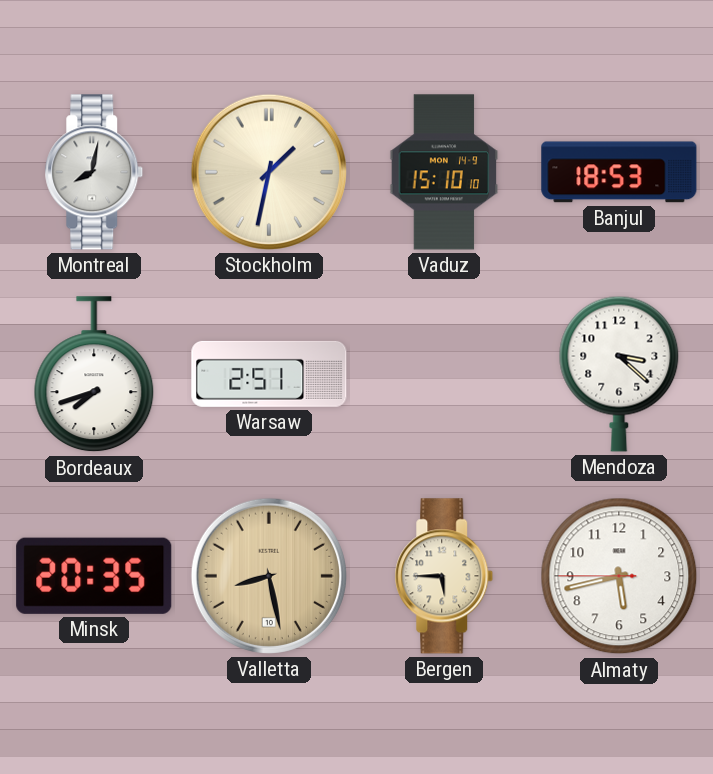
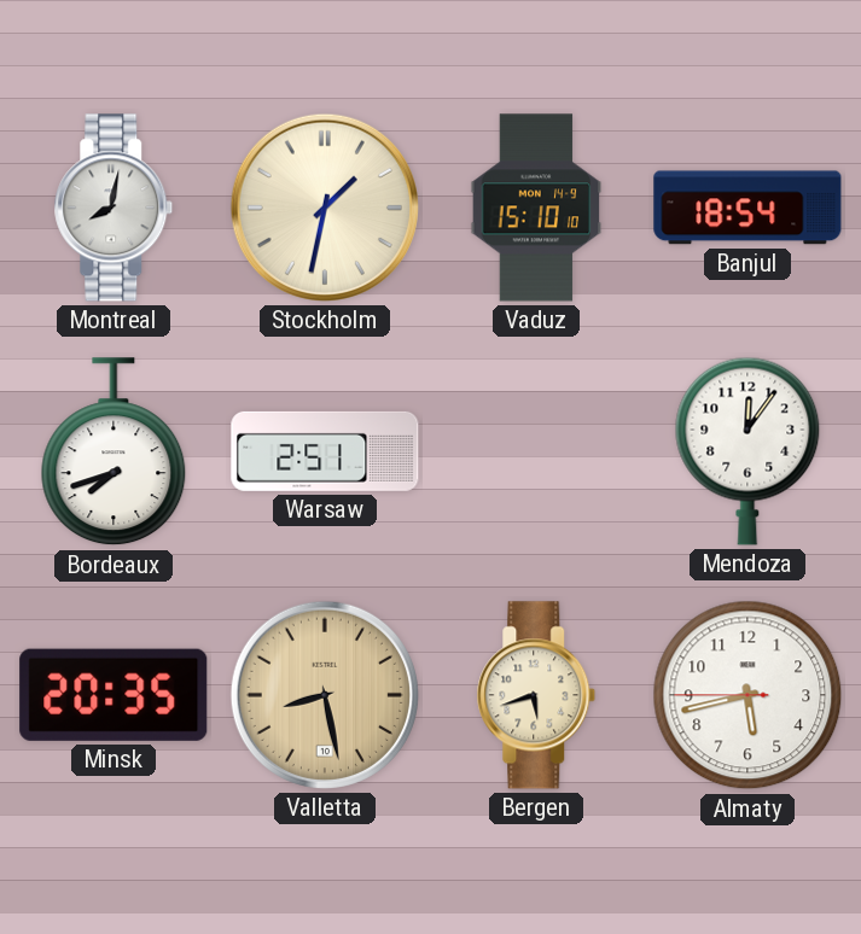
Banjul: 18:53 -> 18:54 (747, 208)
Mendoza: 3:22 -> 12:06 (747, 451)
Bergen: 5:45 -> 5:42 (536, 695)
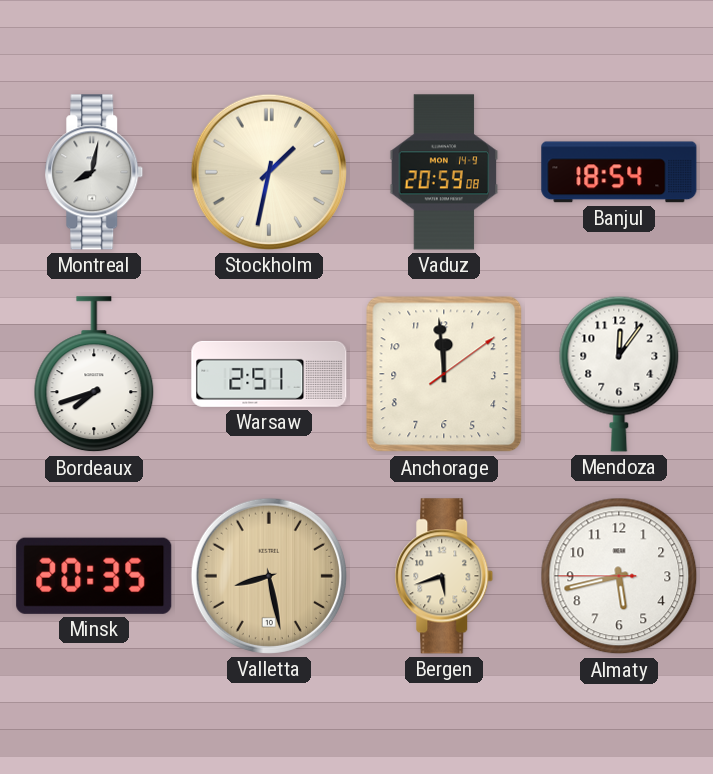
Vaduz: 15:10 -> 20:59 (444, 172)
Anchorage: none -> 11:59 (444, 374)
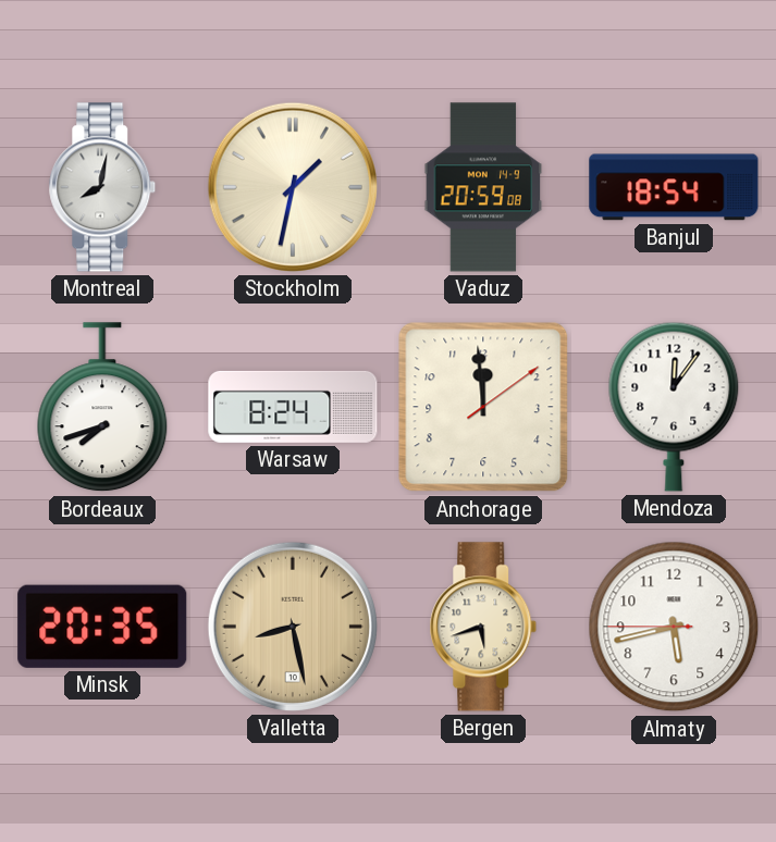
Warsaw: 2:51 -> 8:24 (293, 407)
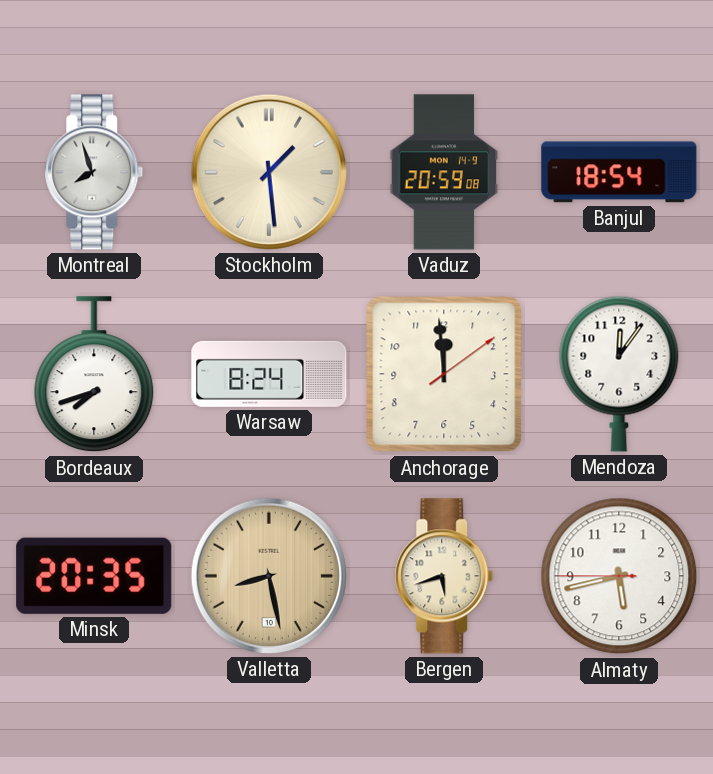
Montreal: 8:02 -> 7:57 (94, 172)
Stockholm: 1:32 -> 1:29 (269, 172)
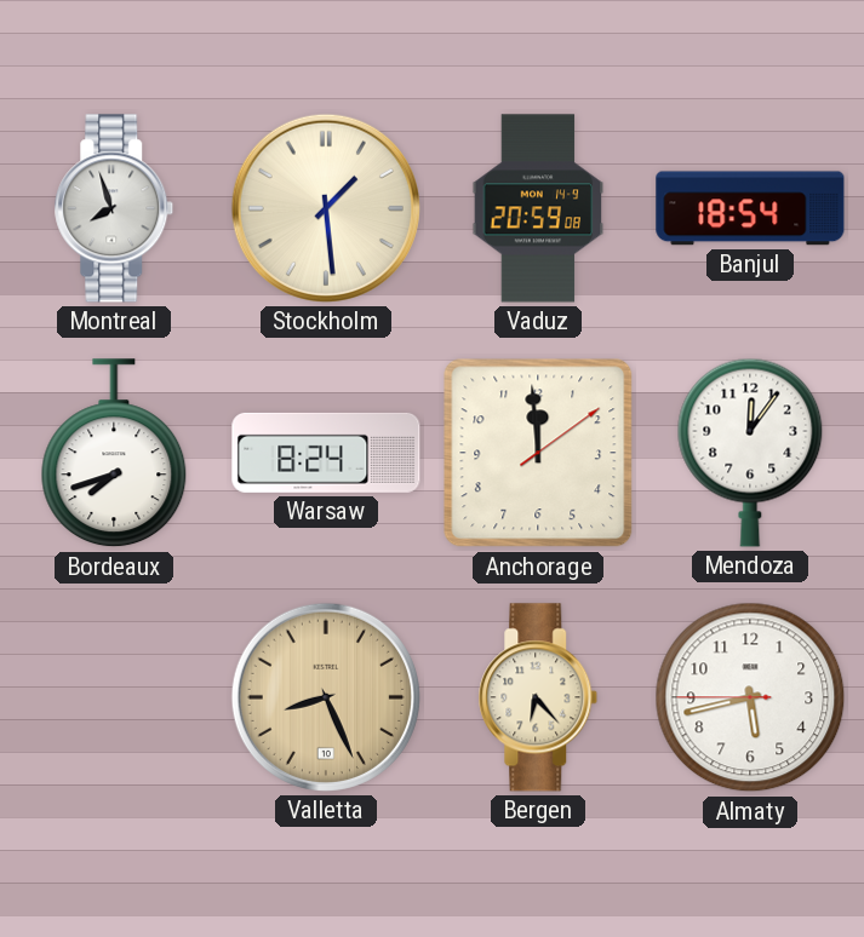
Minsk: 20:35 -> none (94, 576)
Valletta: 8:28 -> 8:26 (326, 697)
Bergen: 5:42 -> 6:23 (538, 697)
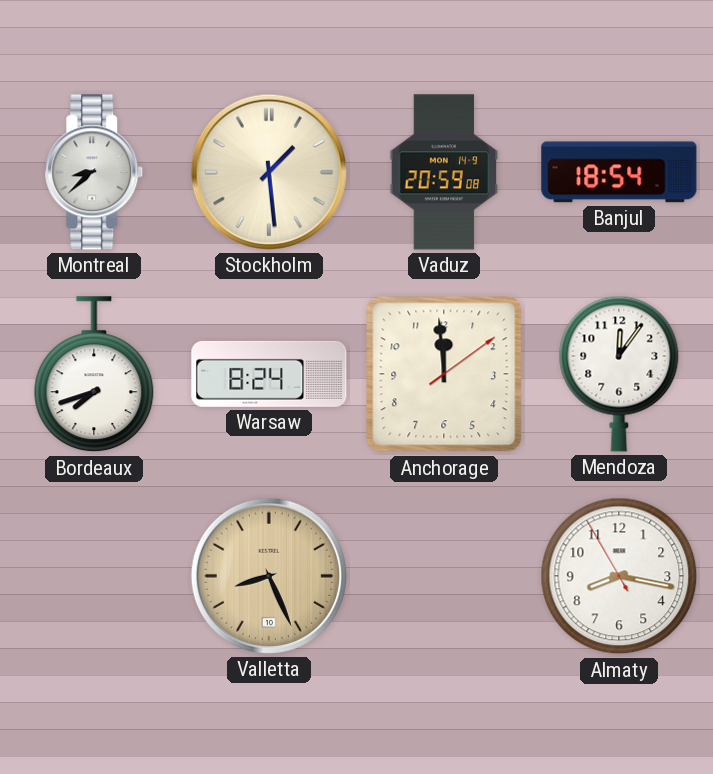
Montreal: 7:57 -> 8:38 (94, 172)
Bergen: 6:23 -> none (538, 697)
Almaty: 5:42 -> 8:16 (619, 576)
